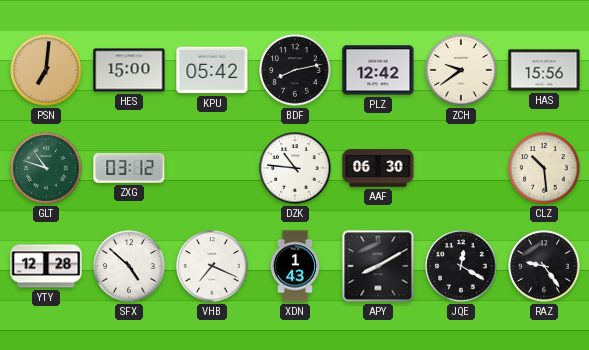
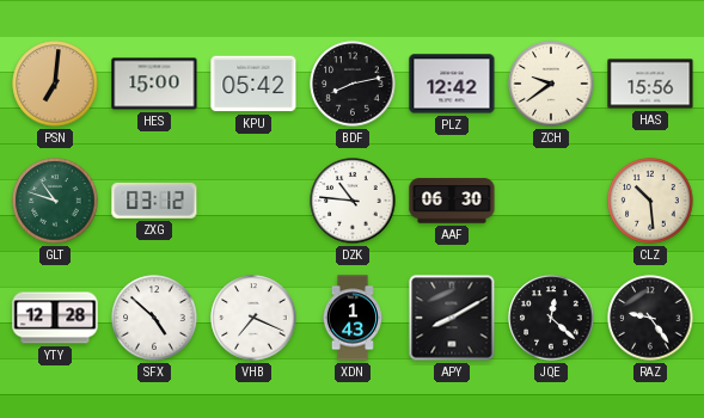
JQE: 12:20 -> 12:22 (551, 318)
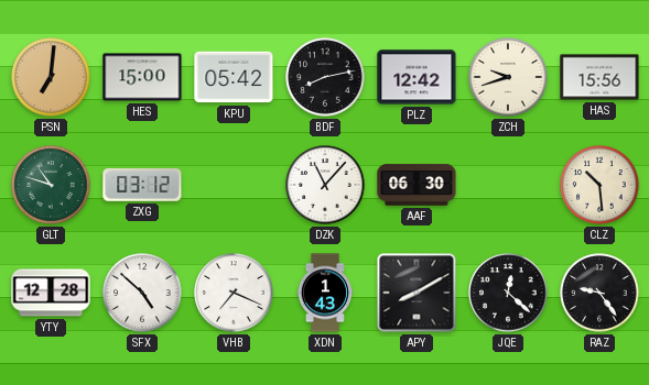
ZCH: 9:39 -> 9:42 (508, 77)
DZK: 10:46 -> 11:07 (325, 185)
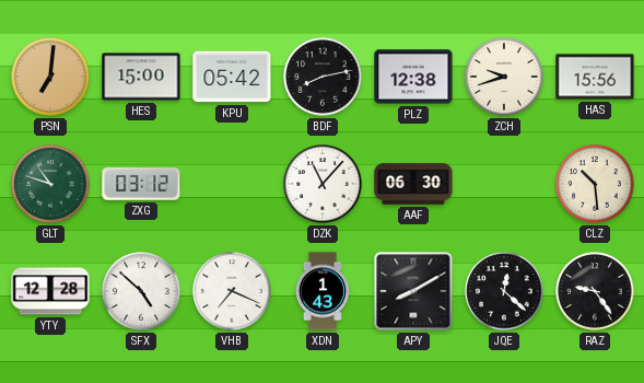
PLZ: 12:42 -> 12:38 (413, 77)
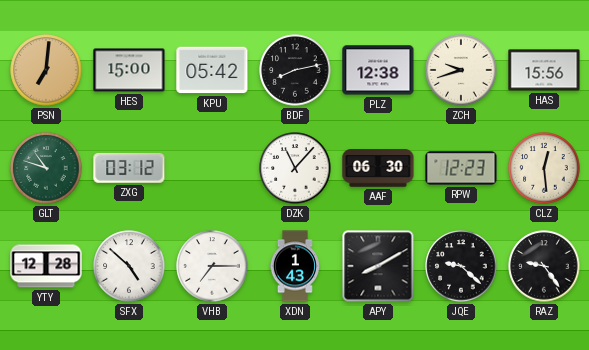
RPW: none -> 12:23 (461, 168)
CLZ: 10:29 -> 12:29 (544, 168)
VHB: 7:19 -> 7:15 (212, 266)
JQE: 12:22 -> 9:22 (461, 266)
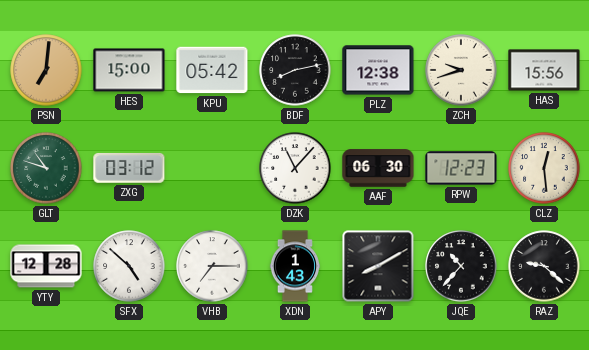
JQE: 9:22 -> 10:37 (461, 266)
RAZ: 9:24 -> 9:22 (544, 266)
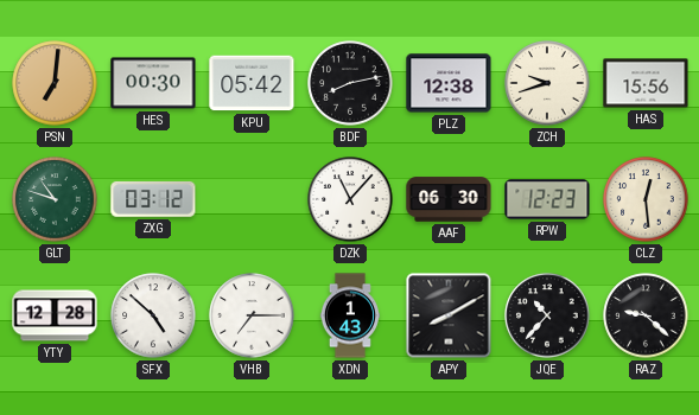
HES: 15:00 -> 00:30 (153, 83)
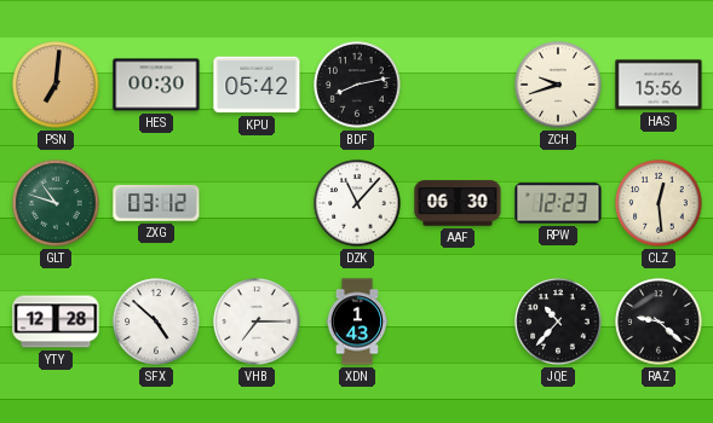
PLZ: 12:38 -> none (449, 83)
APY: 8:10 -> none (449, 315)
